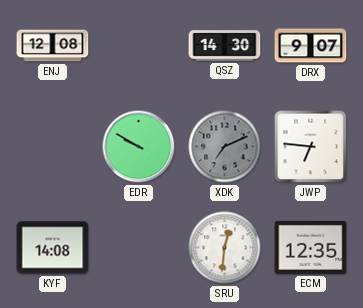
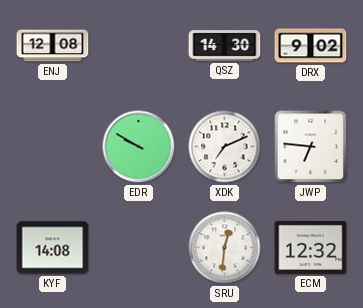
DRX: 9:07 -> 9:02 (311, 46)
XDK dial: grey -> white (225, 147)
ECM: 12:35 -> 12:32 (311, 247)
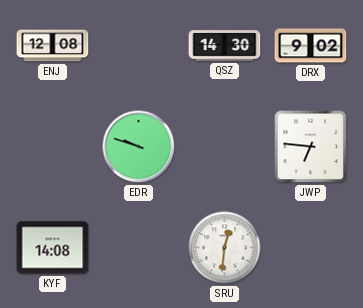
EDR: 9:50 -> 9:48 (139, 147)
XDK: 7:11 -> none (225, 147)
ECM: 12:32 -> none (311, 247)
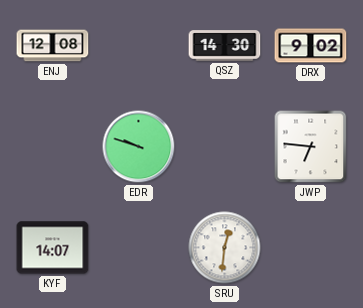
KYF: 14:08 -> 14:07 (53, 248)
